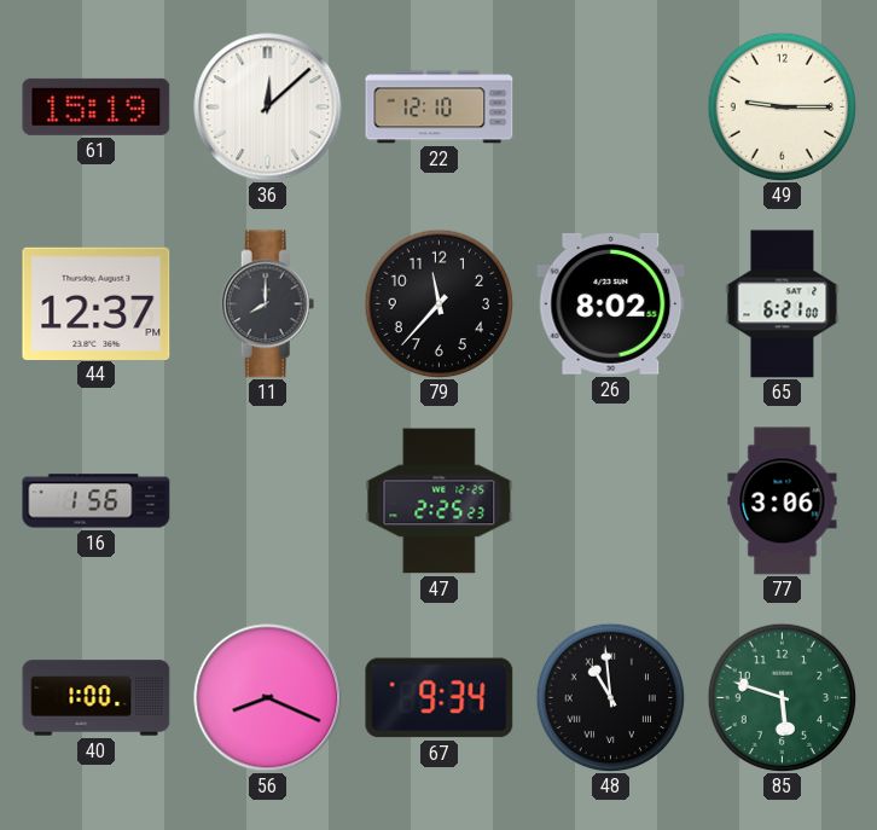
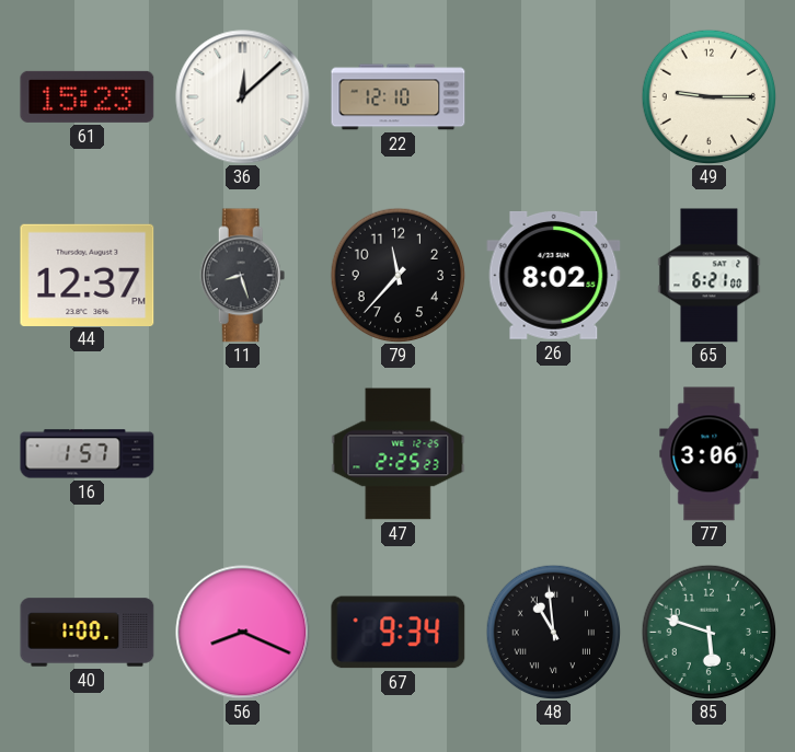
61: 15:19 -> 15:23 (88, 96)
11: 8:00 -> 8:27 (243, 276)
16: 1:56 -> 1:57 (88, 454)
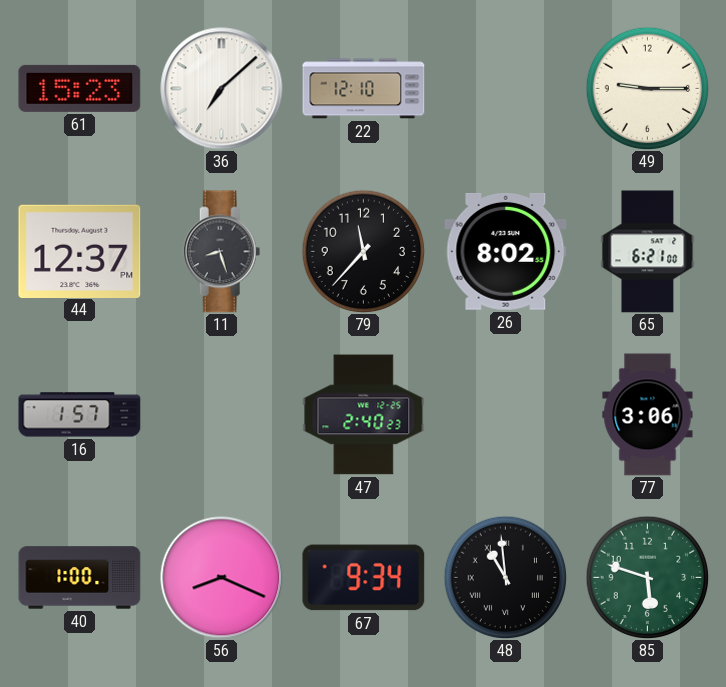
36: 12:08 -> 7:08 (222, 89)
47: 2:25 -> 2:40 (364, 415)
